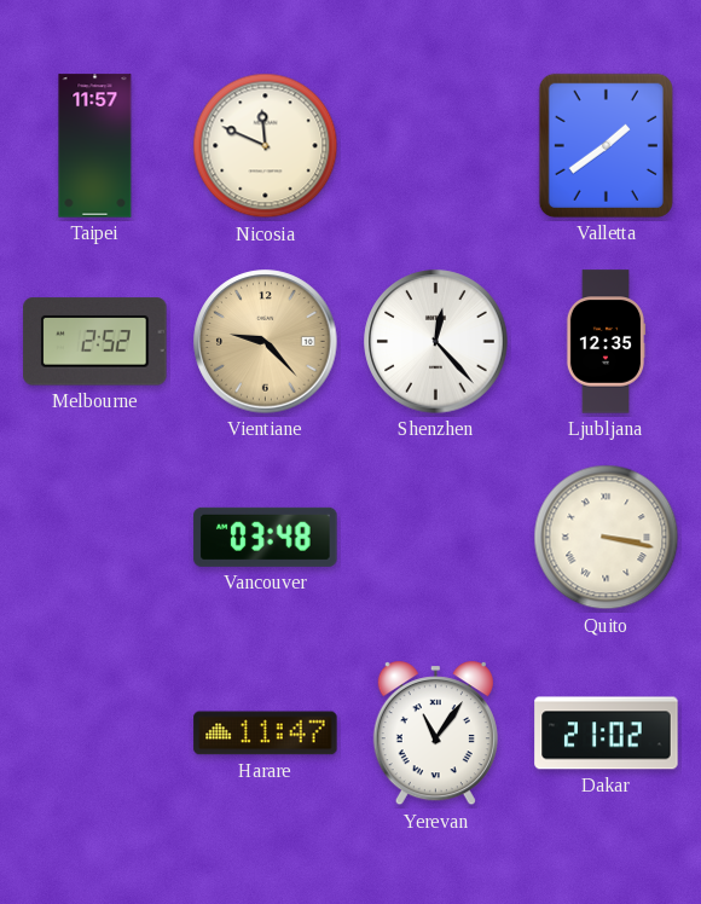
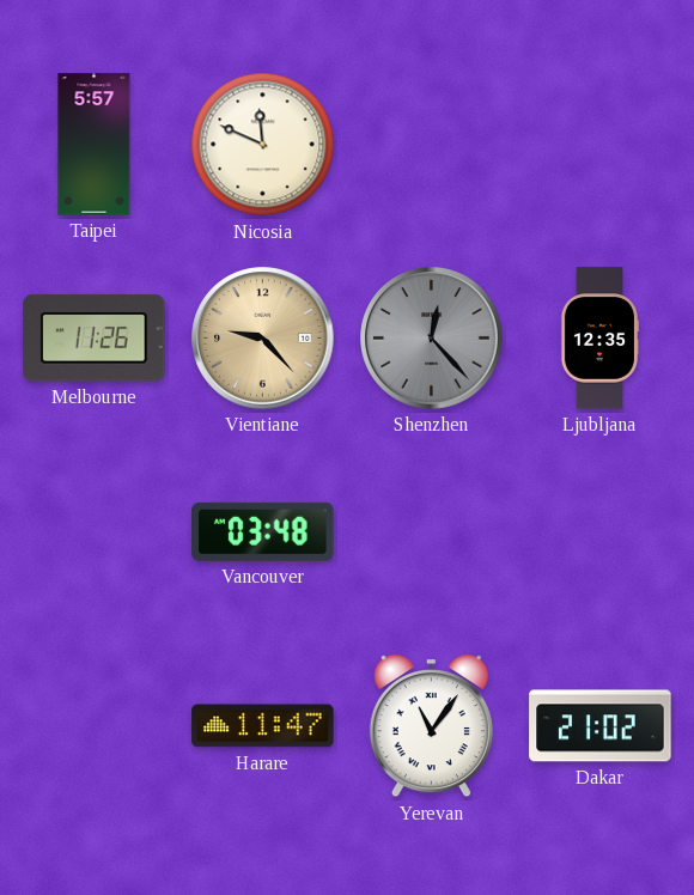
Taipei: 11:57 -> 5:57 (95, 145)
Valletta: 1:39 -> none (606, 145)
Melbourne: 2:52 -> 11:26 (95, 339)
Shenzhen dial: white -> grey (432, 339)
Quito: 3:17 -> none (607, 538)
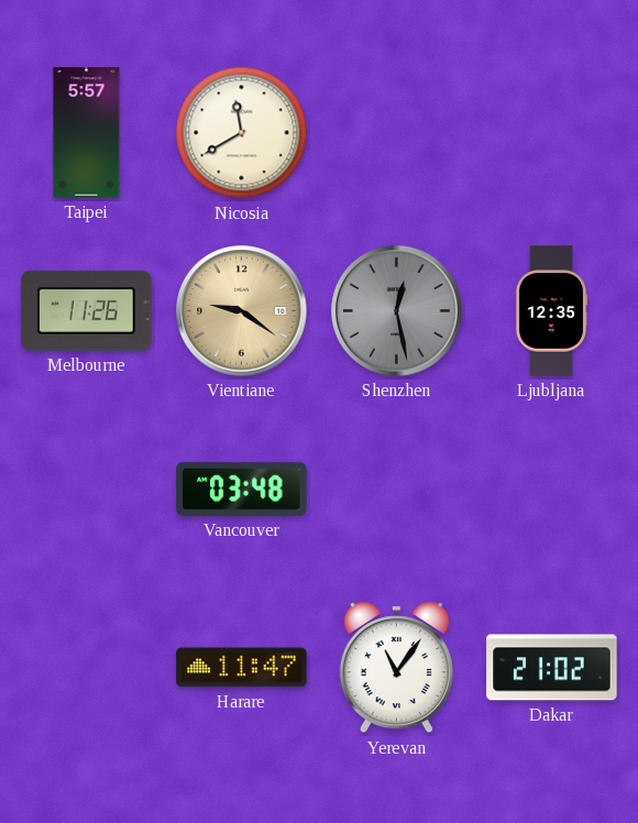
Nicosia: 11:49 -> 11:40 (242, 133)
Vientiane: 9:23 -> 9:21 (242, 311)
Shenzhen: 12:23 -> 12:28 (397, 311)
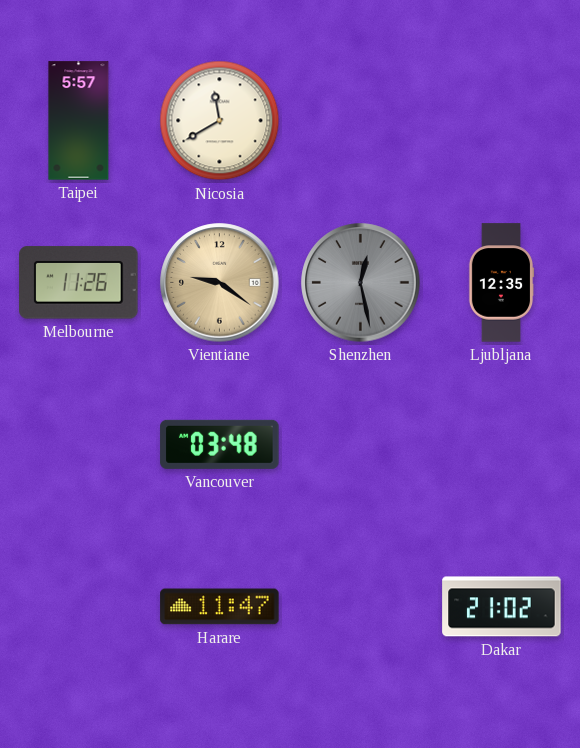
Yerevan: 11:06 -> none (396, 668)
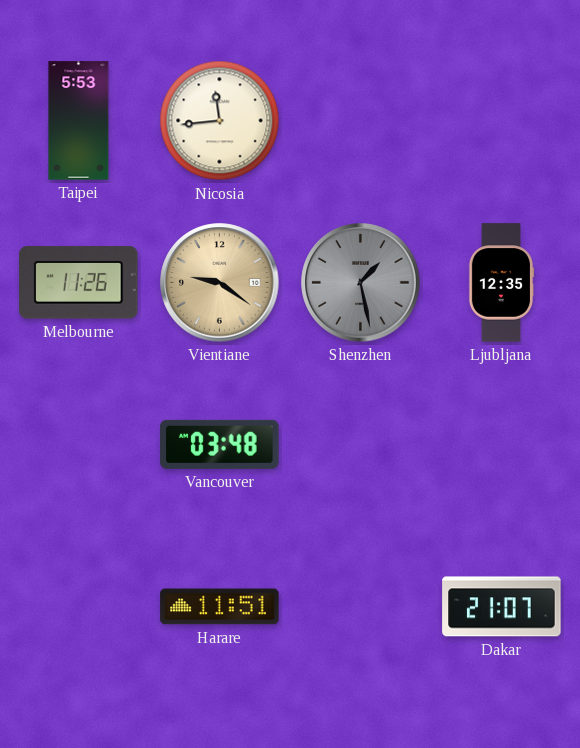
Taipei: 5:57 -> 5:53 (79, 121)
Nicosia: 11:40 -> 11:44 (220, 121)
Shenzhen: 12:28 -> 1:28 (361, 283)
Harare: 11:47 -> 11:51 (220, 607)
Dakar: 21:02 -> 21:07 (502, 607)
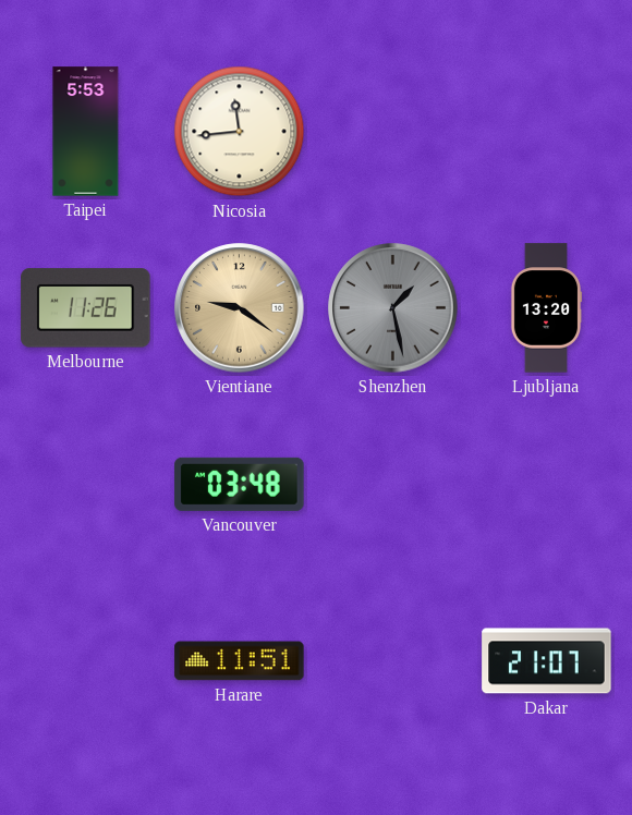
Ljubljana: 12:35 -> 13:20 (546, 308)
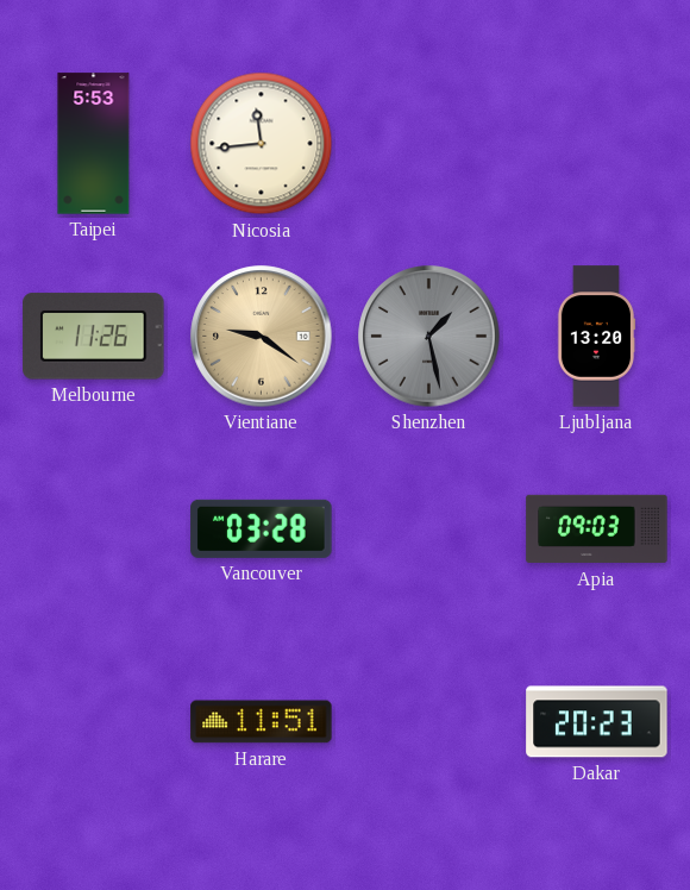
Vancouver: 03:48 -> 03:28 (262, 528)
Apia: none -> 09:03 (597, 529)
Dakar: 21:07 -> 20:23 (597, 722)
